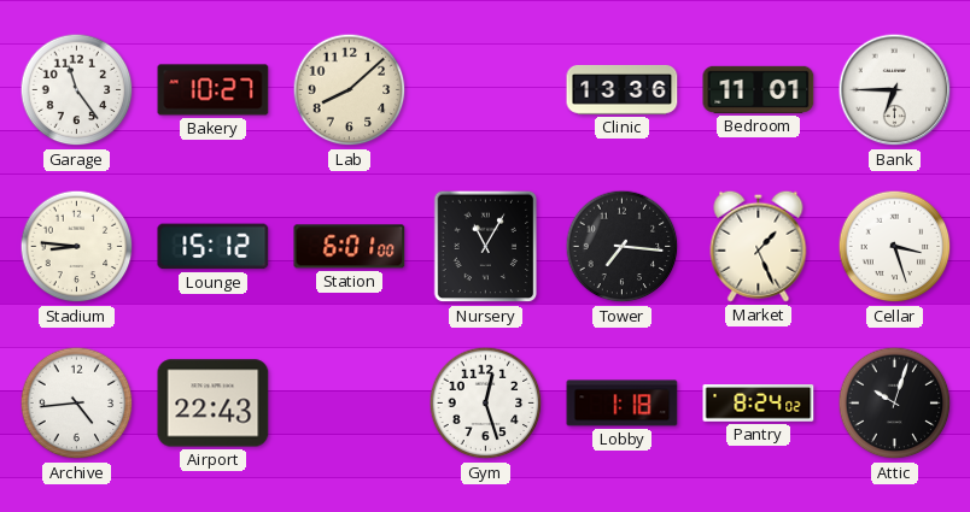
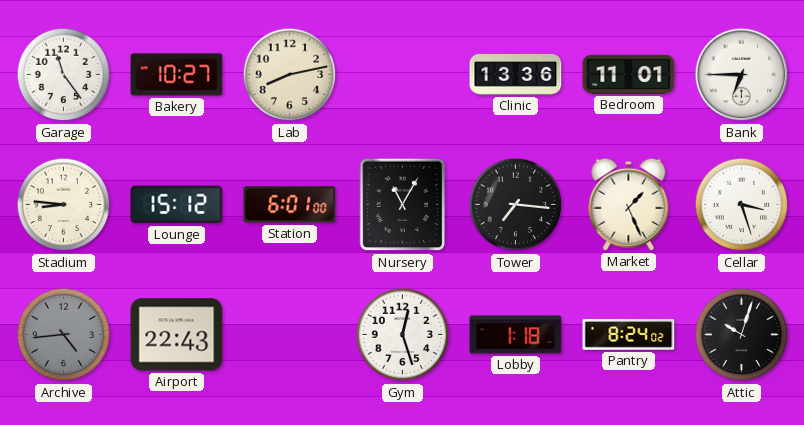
Lab: 8:08 -> 8:13 (290, 75)
Archive dial: white -> grey (64, 335)
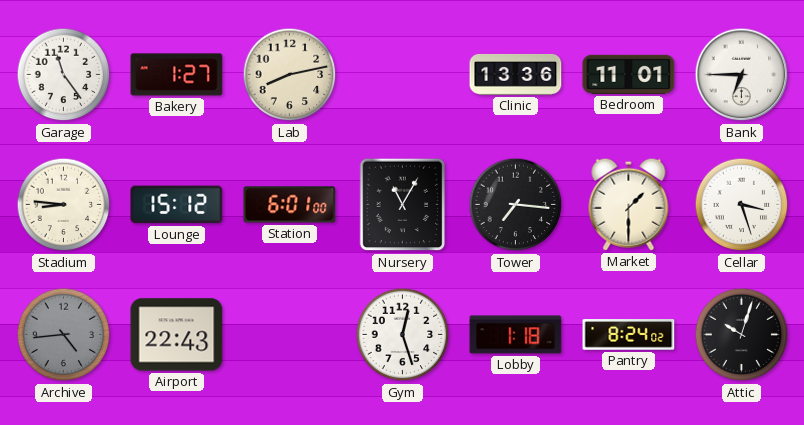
Bakery: 10:27 -> 1:27 (177, 75)
Market: 1:26 -> 1:30 (629, 204)
